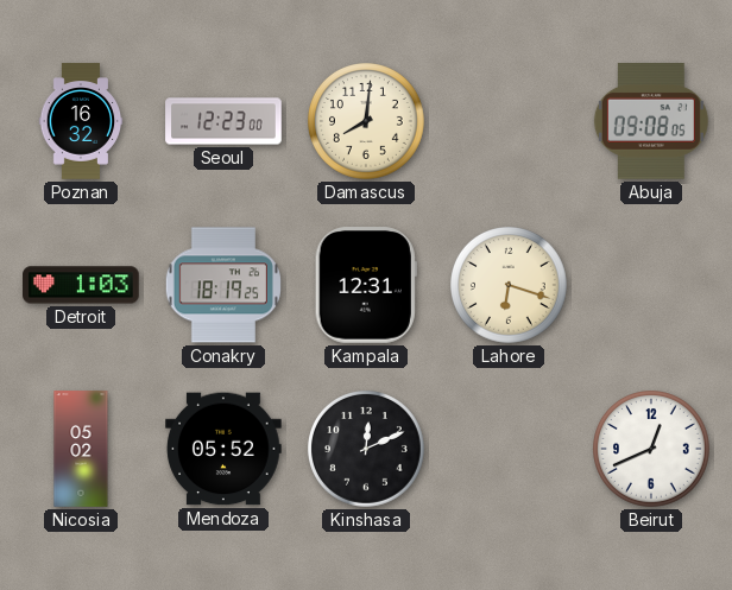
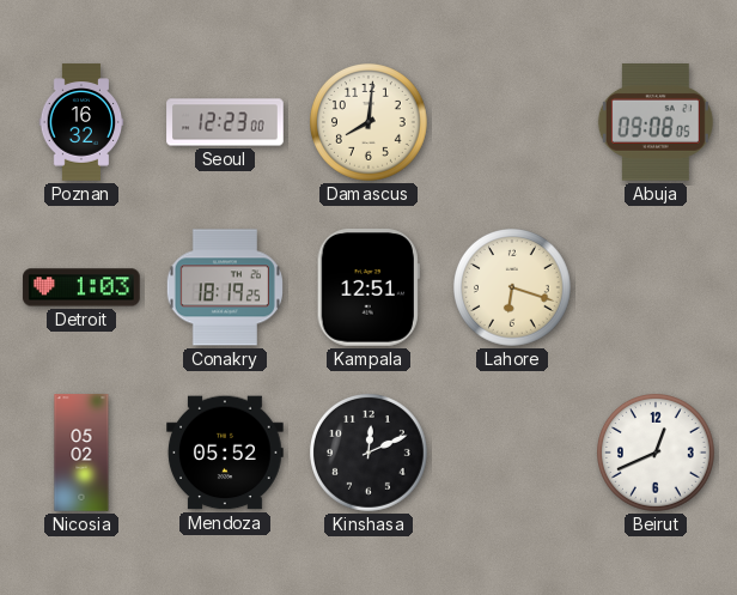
Kampala: 12:31 -> 12:51 (368, 287)
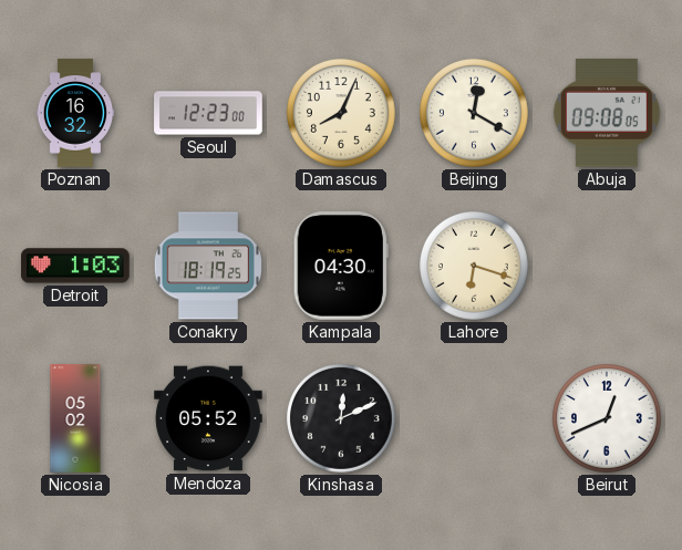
Damascus: 8:01 -> 8:04 (342, 114)
Beijing: none -> 12:20 (475, 114)
Kampala: 12:51 -> 04:30 (341, 266)
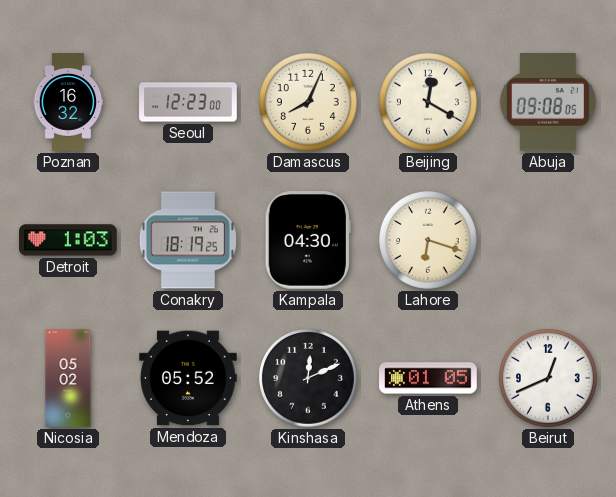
Athens: none -> 01:05 (428, 378)
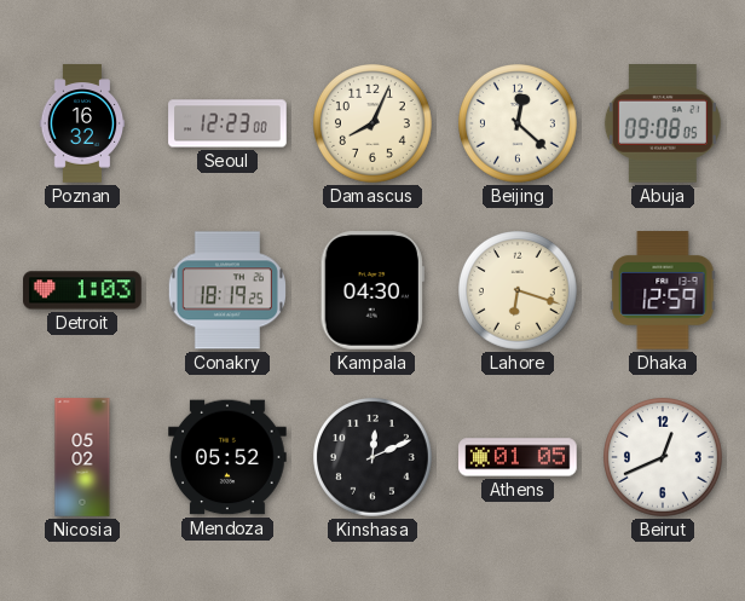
Beijing: 12:20 -> 12:22 (519, 125)
Dhaka: none -> 12:59 (663, 290)
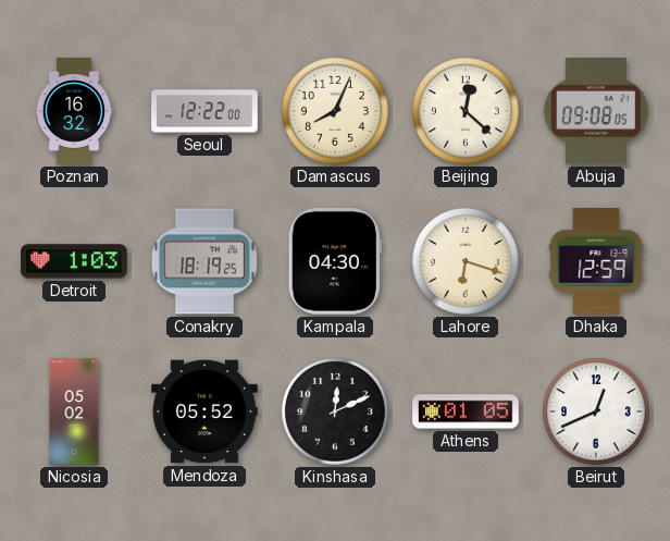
Seoul: 12:23 -> 12:22 (204, 111)
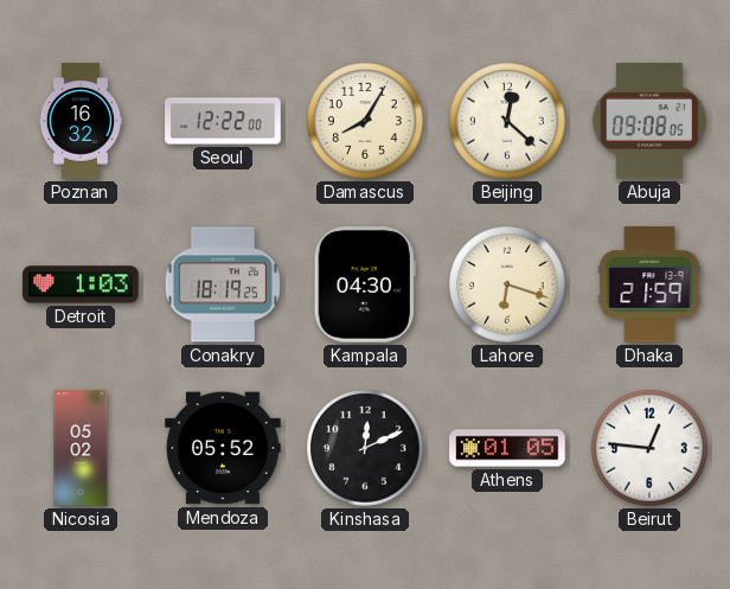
Damascus: 8:04 -> 8:05 (366, 122)
Dhaka: 12:59 -> 21:59 (649, 284)
Beirut: 12:41 -> 12:46 (651, 449)
